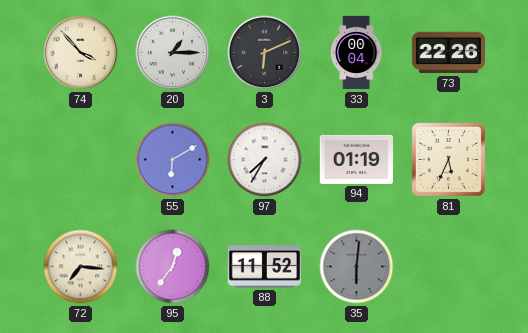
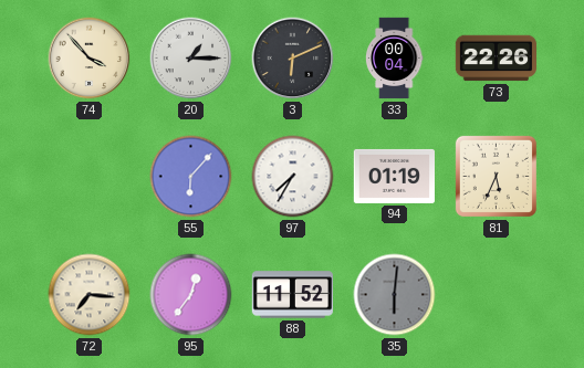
55: 6:10 -> 6:07 (191, 177)
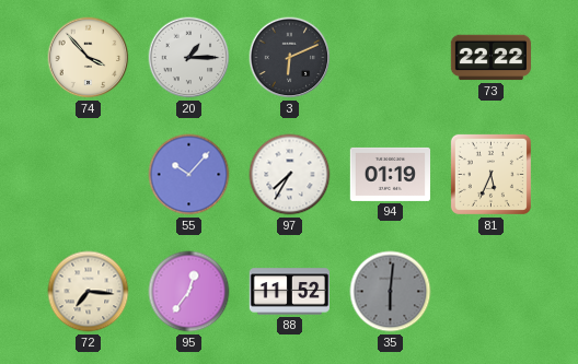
33: 00:04 -> none (394, 59)
73: 22:26 -> 22:22 (492, 58)
55: 6:07 -> 10:07 (189, 175)
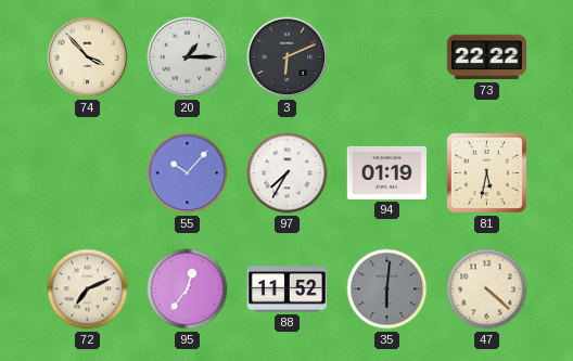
81: 5:34 -> 5:32 (486, 172)
72: 7:16 -> 7:11 (88, 289)
47: none -> 4:22 (487, 289)
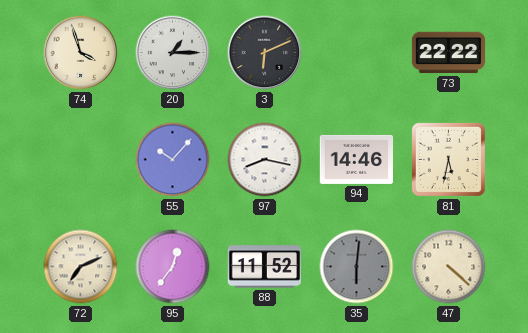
74: 3:53 -> 3:57 (81, 53)
97: 7:35 -> 8:17 (265, 160)
94: 01:19 -> 14:46 (356, 159)
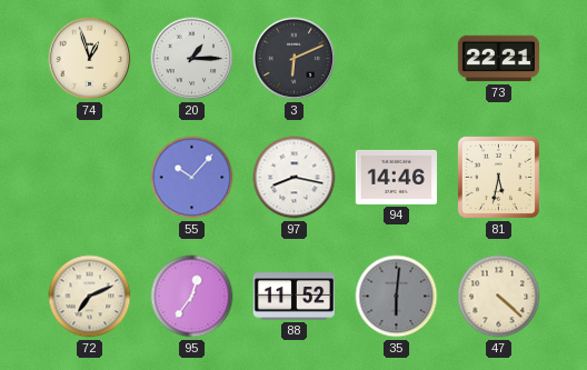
74: 3:57 -> 12:57 (90, 59)
73: 22:22 -> 22:21 (499, 59)
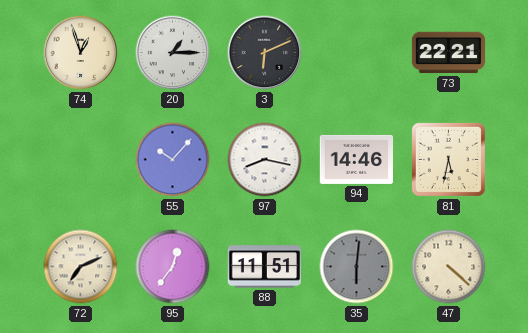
88: 11:52 -> 11:51 (265, 267)
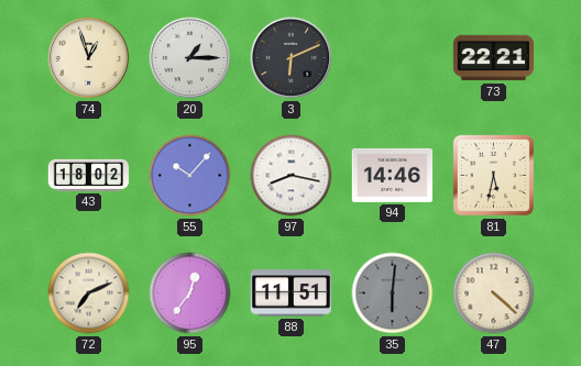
43: none -> 18:02 (89, 175)
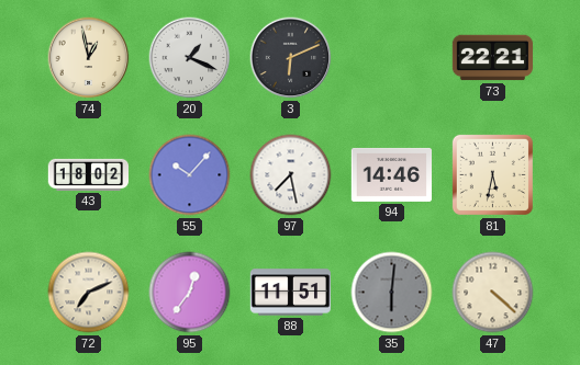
74: 12:57 -> 12:58 (89, 58)
20: 1:15 -> 1:19 (190, 58)
97: 8:17 -> 7:28 (291, 175)
